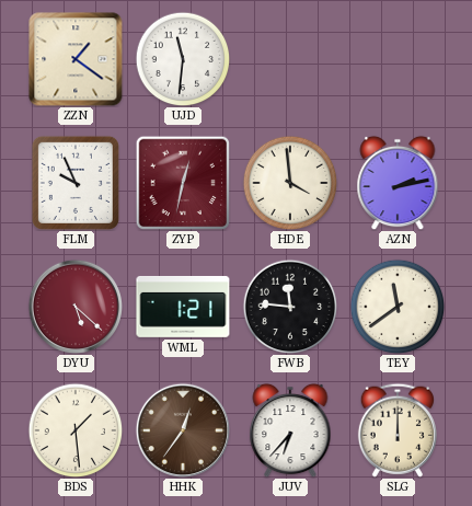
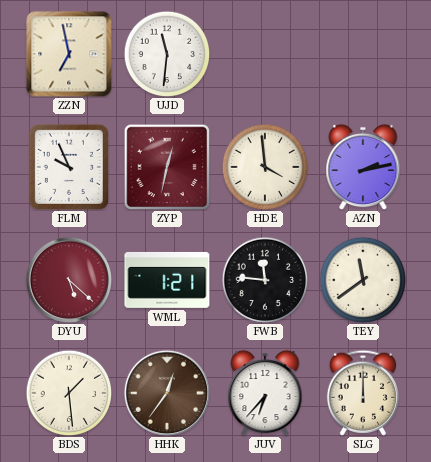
ZZN: 1:21 -> 6:58 (69, 54)
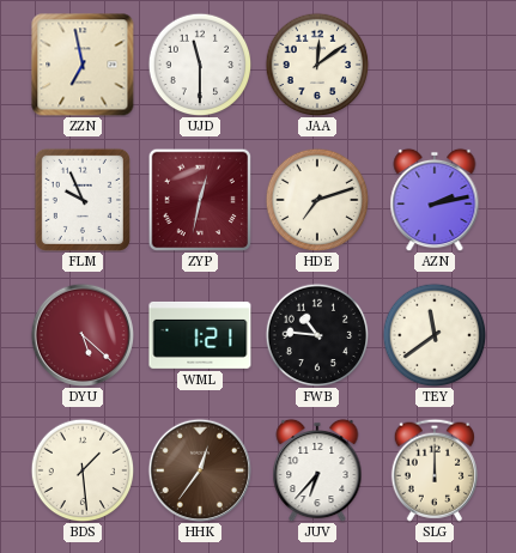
UJD: 11:31 -> 11:30 (200, 65)
JAA: none -> 12:09 (317, 65)
HDE: 3:59 -> 7:12 (317, 200)
FWB: 11:46 -> 10:46 (317, 335)
